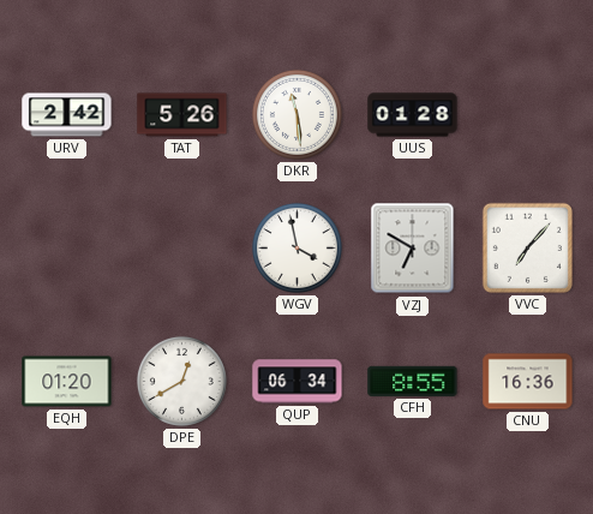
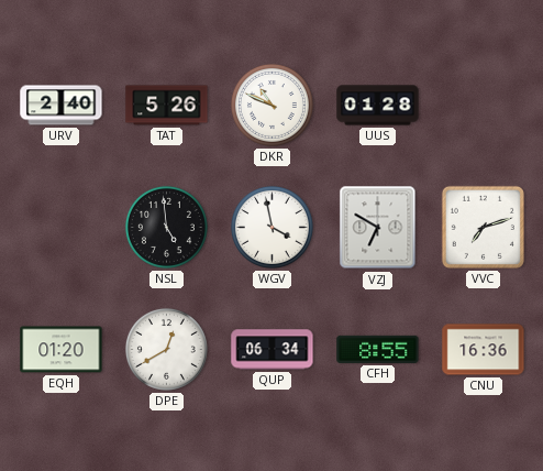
URV: 2:42 -> 2:40 (62, 106)
DKR: 11:29 -> 10:49 (271, 105)
NSL: none -> 4:59 (166, 227)
VVC: 7:07 -> 7:12 (483, 227)
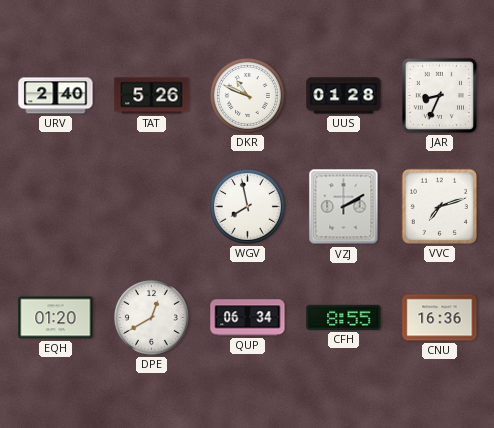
JAR: none -> 8:34 (439, 95)
NSL: 4:59 -> none (166, 227)
WGV: 3:58 -> 7:58 (247, 206)
VZJ: 6:50 -> 2:10 (344, 207)
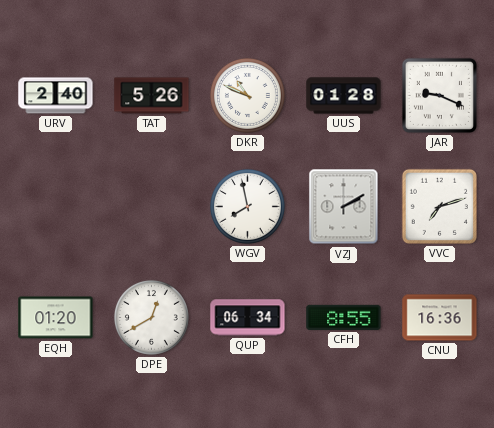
JAR: 8:34 -> 9:19 (439, 95)
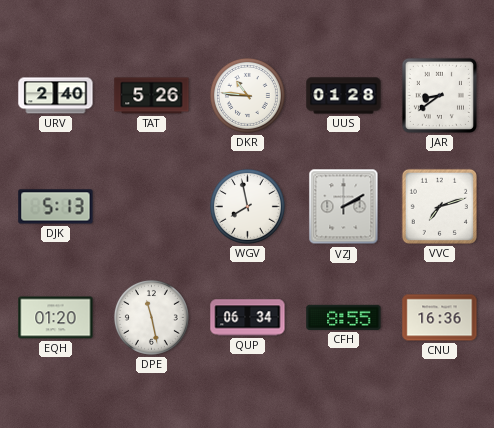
DKR: 10:49 -> 10:46 (247, 95)
JAR: 9:19 -> 8:39 (439, 95)
DJK: none -> 5:13 (56, 207)
DPE: 12:40 -> 11:28 (151, 317)
